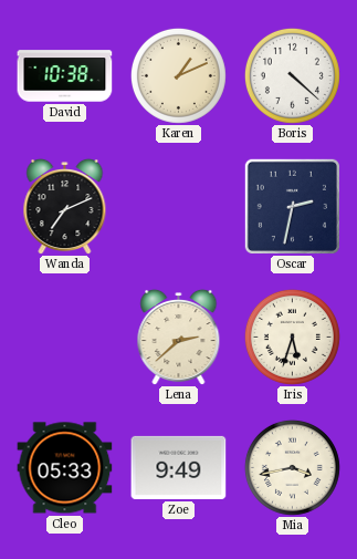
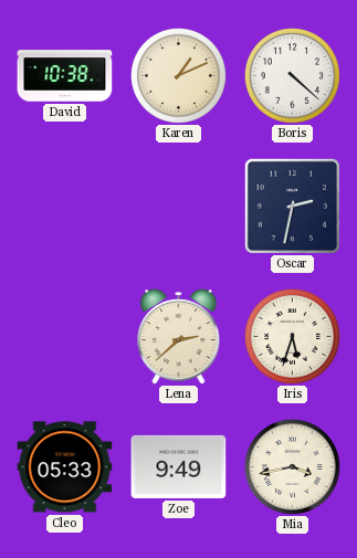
Wanda: 7:11 -> none (65, 206)
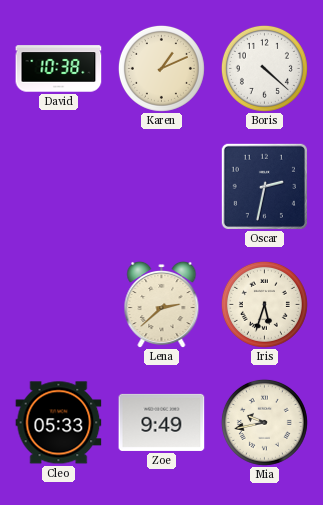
Mia: 3:43 -> 9:43 (264, 422)
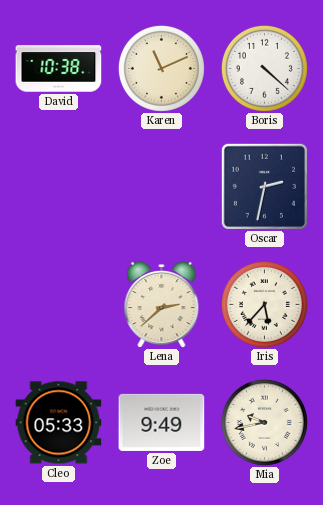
Karen: 1:11 -> 11:11 (161, 68)
Iris: 5:33 -> 5:37 (264, 304)
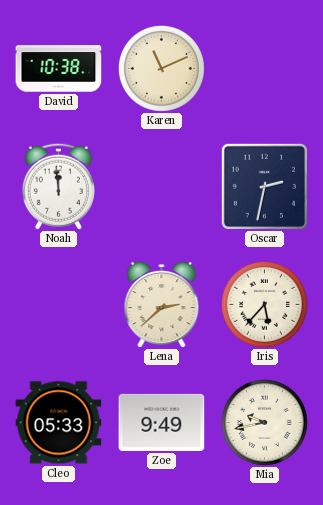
Boris: 4:22 -> none (264, 68)
Noah: none -> 11:59 (58, 186)
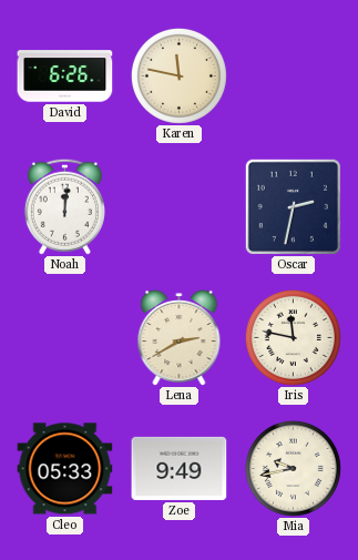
David: 10:38 -> 6:26 (65, 77)
Karen: 11:11 -> 11:47 (178, 75)
Noah: 11:59 -> 12:01 (64, 206)
Lena: 2:38 -> 2:40 (180, 337)
Iris: 5:37 -> 11:47 (293, 337)
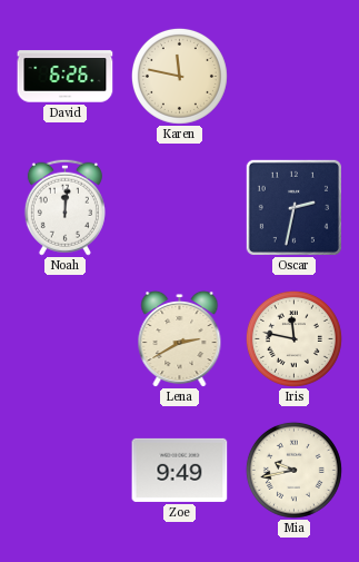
Cleo: 05:33 -> none (65, 469)
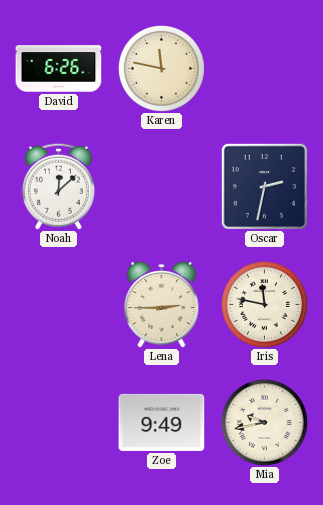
Noah: 12:01 -> 12:08 (58, 186)
Lena: 2:40 -> 2:45 (162, 304)
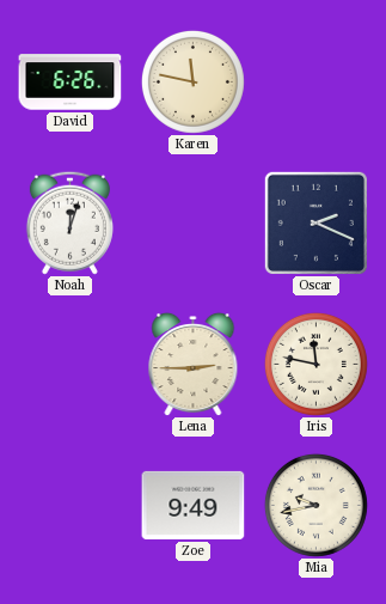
Noah: 12:08 -> 12:03 (69, 222)
Oscar: 2:32 -> 2:19 (315, 222)
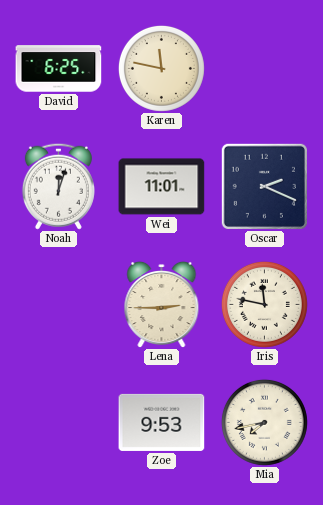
David: 6:26 -> 6:25 (59, 69)
Wei: none -> 11:01 (162, 187)
Zoe: 9:49 -> 9:53 (162, 422)
Mia: 9:43 -> 7:43 (264, 422)
